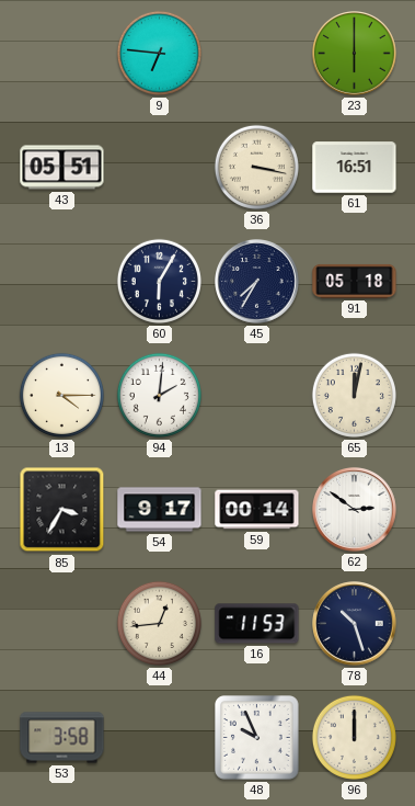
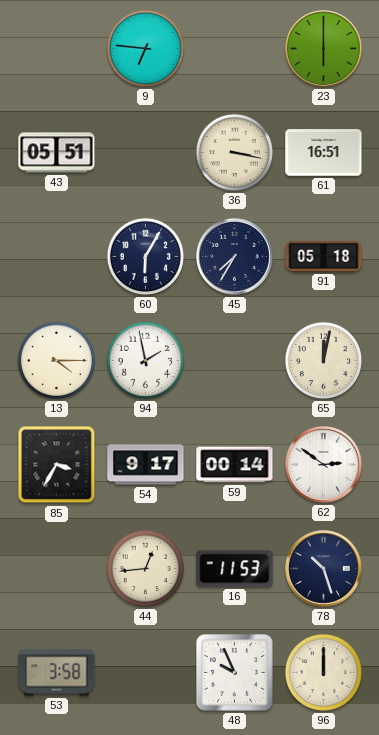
94: 2:01 -> 1:58 (145, 360)
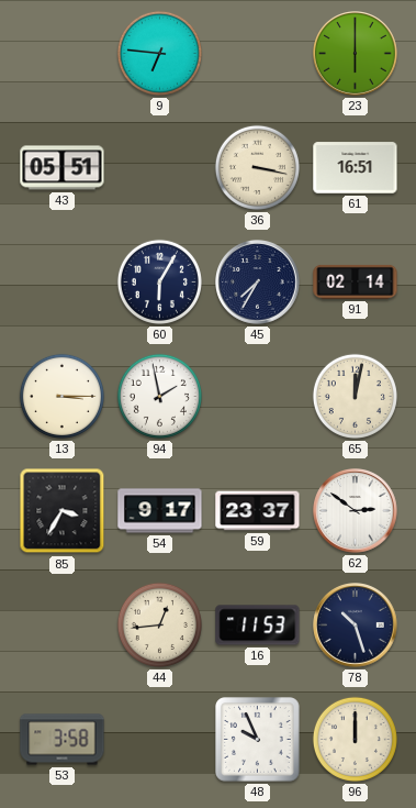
91: 05:18 -> 02:14 (356, 281)
13: 4:15 -> 3:15 (61, 396)
59: 00:14 -> 23:37 (258, 511)
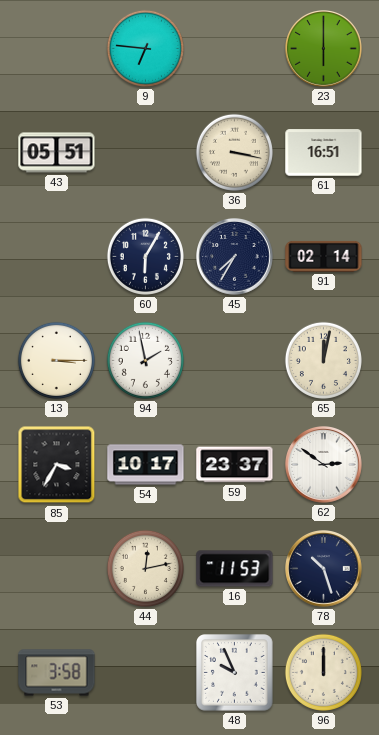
54: 9:17 -> 10:17 (146, 465)
44: 12:44 -> 12:13 (145, 568)
